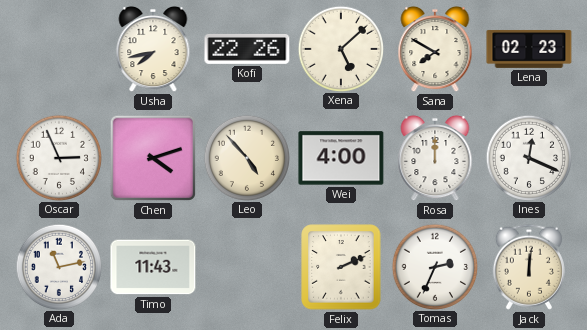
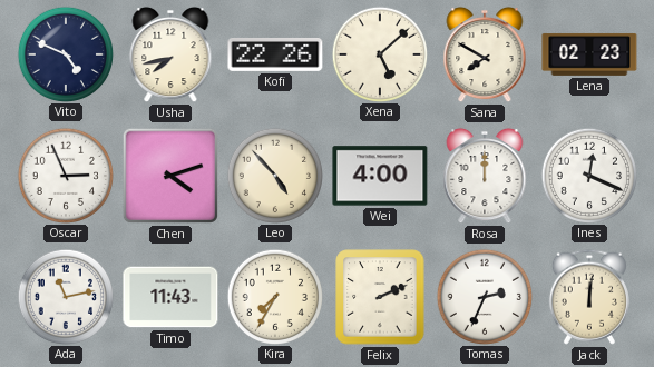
Vito: none -> 4:49 (65, 53)
Kira: none -> 7:35 (274, 296)
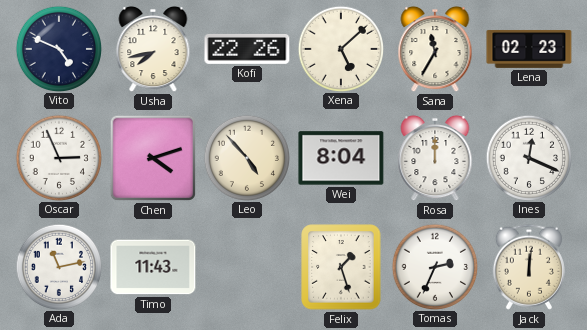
Sana: 7:50 -> 11:35 (435, 49)
Wei: 4:00 -> 8:04 (341, 158)
Kira: 7:35 -> none (274, 296)
Felix: 2:11 -> 1:27 (341, 267)
